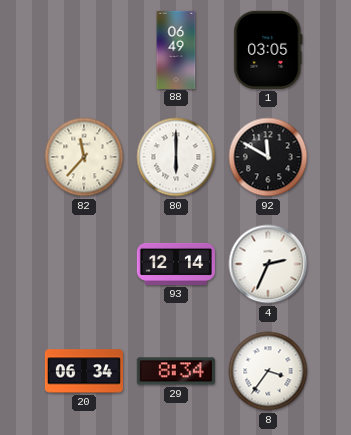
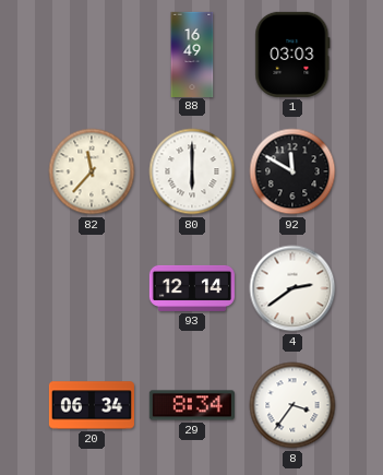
88: 06:49 -> 16:49 (192, 54)
1: 03:05 -> 03:03 (292, 55)
4: 2:34 -> 2:39 (292, 288)
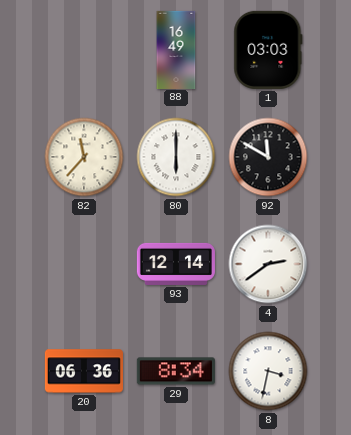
20: 06:34 -> 06:36 (84, 371)
8: 3:36 -> 3:32 (268, 371)
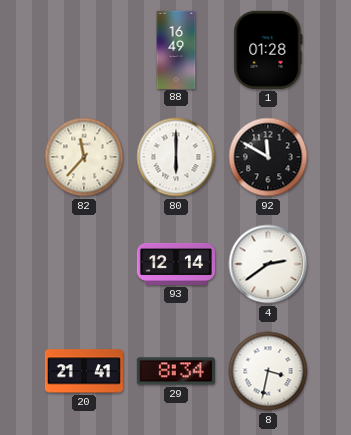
1: 03:03 -> 01:28 (268, 50)
20: 06:36 -> 21:41 (84, 371)
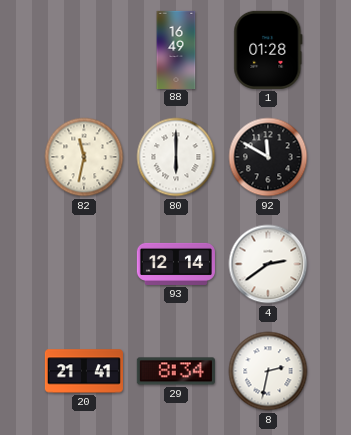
82: 11:37 -> 11:32 (84, 157)
8: 3:32 -> 2:32 (268, 371)
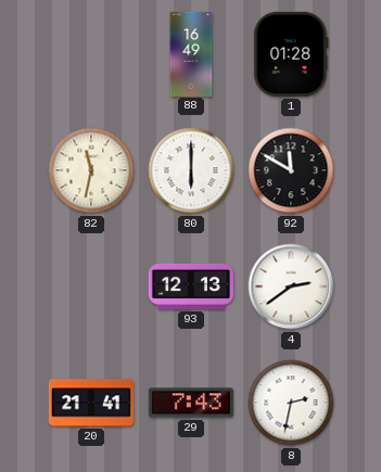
93: 12:14 -> 12:13 (191, 286)
29: 8:34 -> 7:43 (191, 403)
